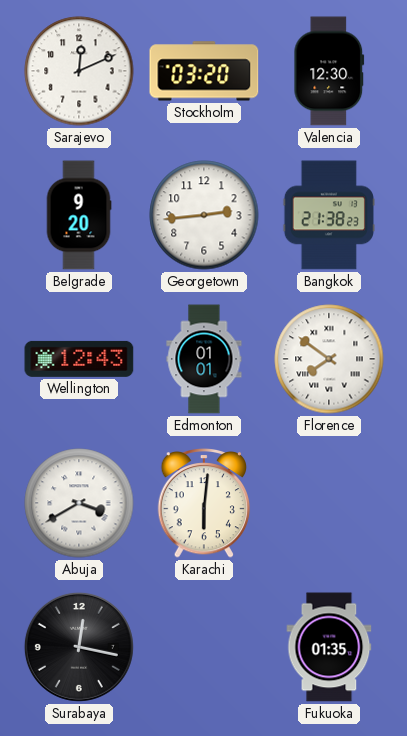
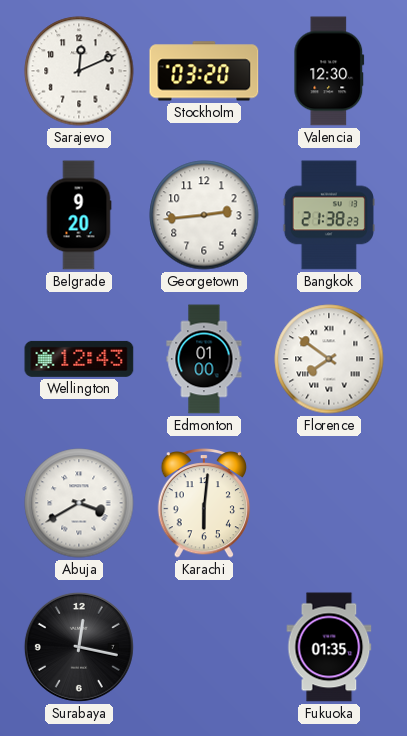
Edmonton: 01:01 -> 01:00 (204, 359)
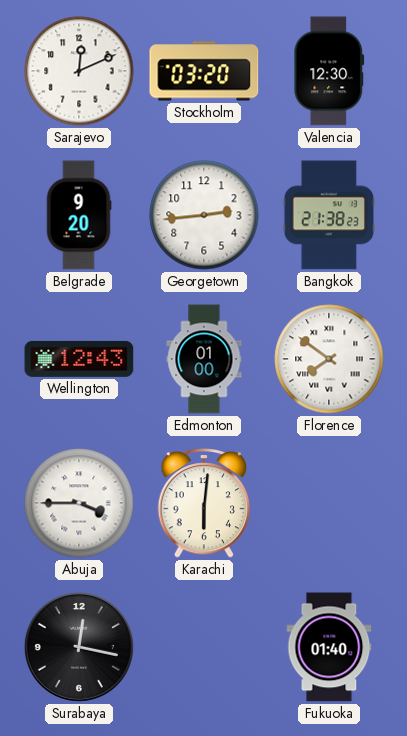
Abuja: 3:40 -> 3:45 (79, 503)
Fukuoka: 01:35 -> 01:40 (329, 647)
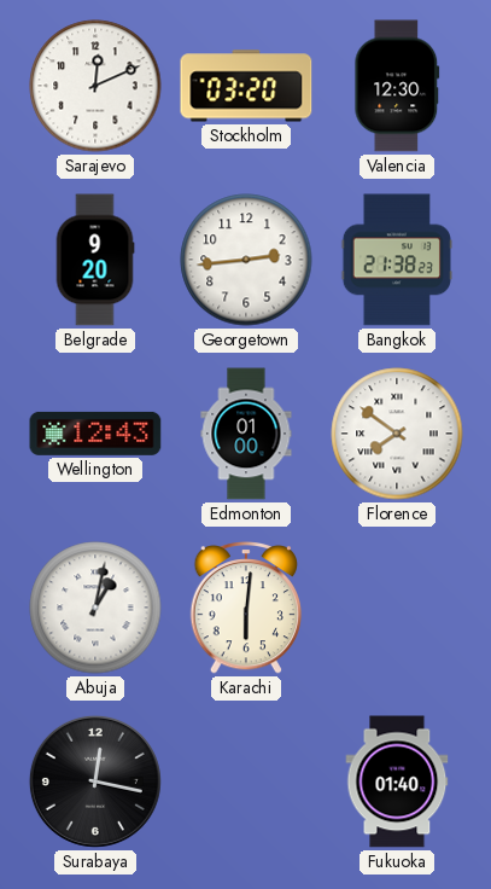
Abuja: 3:45 -> 1:02 (95, 608)
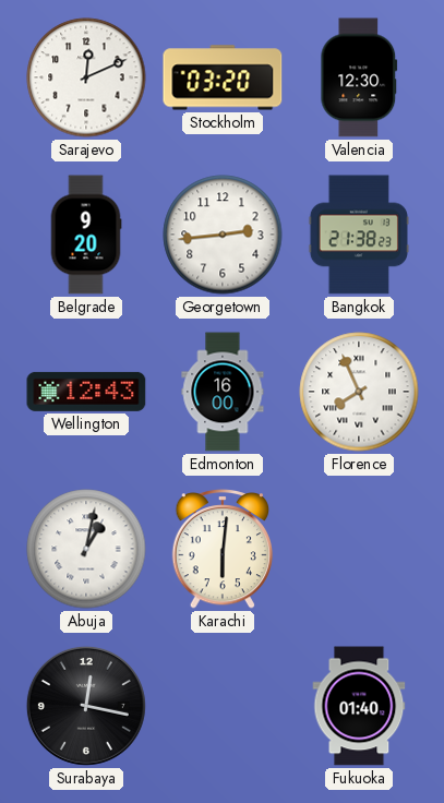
Edmonton: 01:00 -> 16:00 (223, 392)
Florence: 7:51 -> 7:56 (359, 392)
